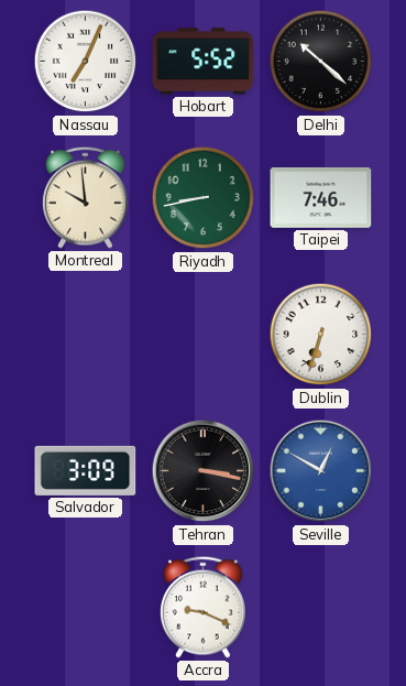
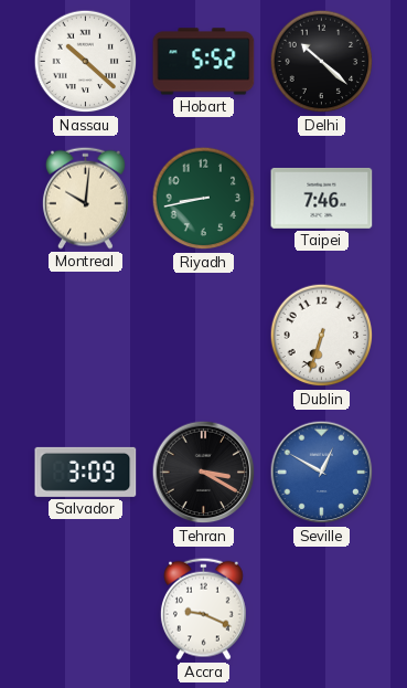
Nassau: 7:04 -> 10:22 (86, 62)
Montreal: 9:59 -> 10:01 (86, 198)
Tehran: 3:17 -> 3:20 (204, 473)
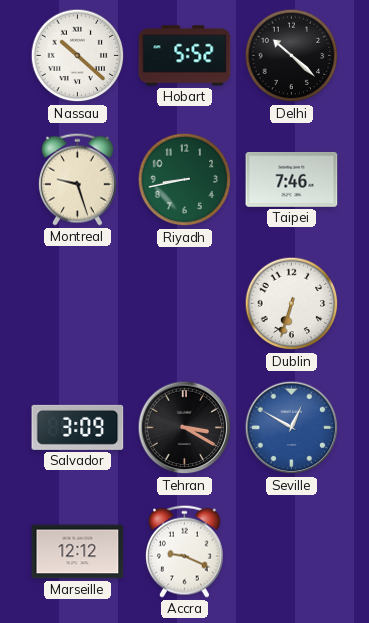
Montreal: 10:01 -> 9:27 (78, 179)
Marseille: none -> 12:12 (78, 552)
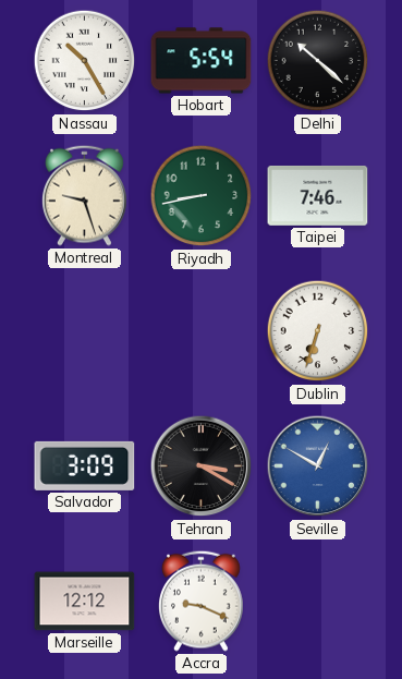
Nassau: 10:22 -> 10:25 (85, 61)
Hobart: 5:52 -> 5:54 (202, 61)
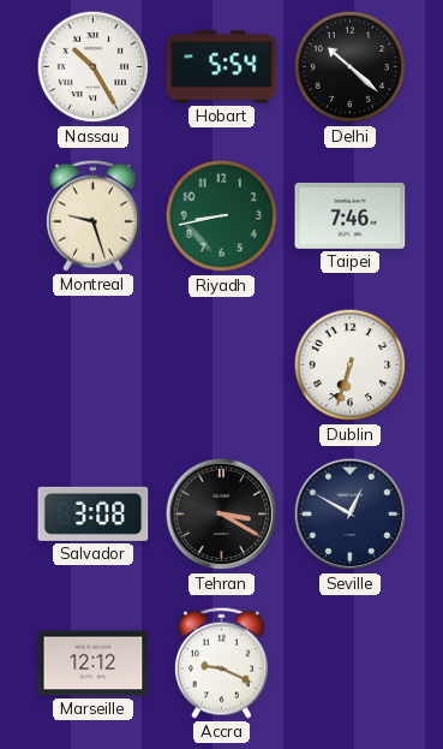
Salvador: 3:09 -> 3:08 (94, 513)
Seville dial: blue -> navy (351, 515)
